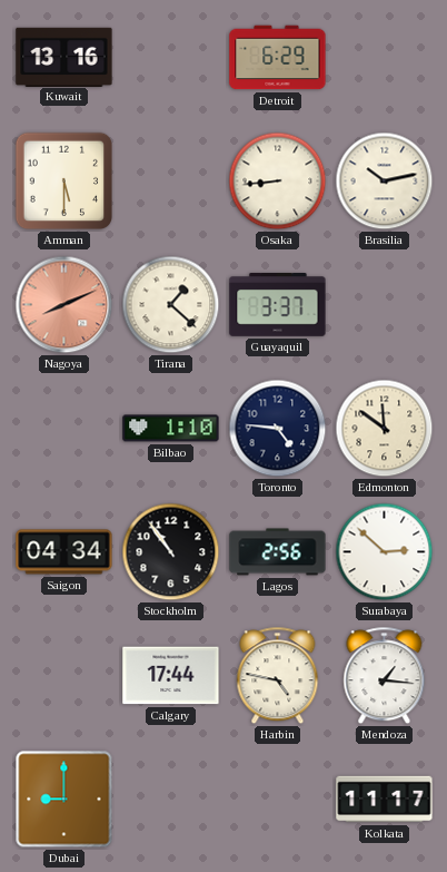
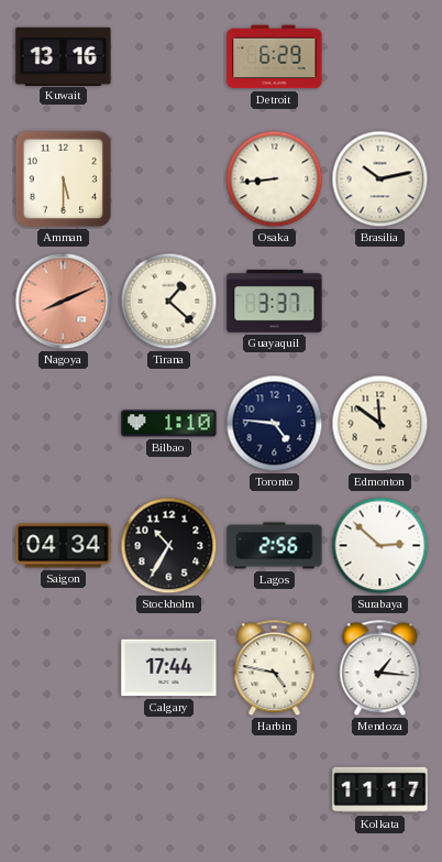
Stockholm: 10:54 -> 10:35 (169, 546)
Dubai: 9:00 -> none (64, 800)
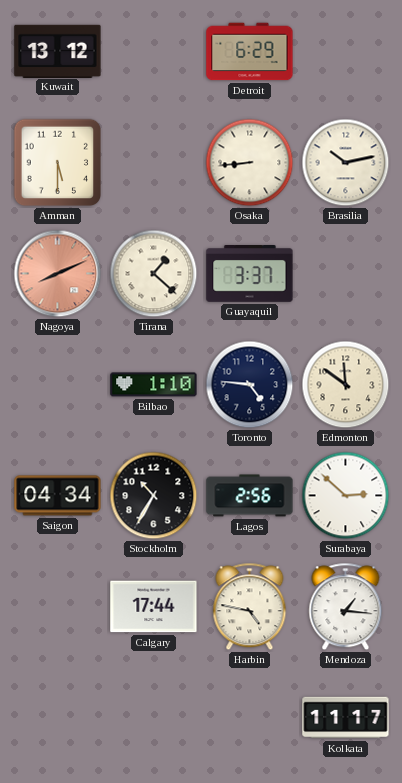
Kuwait: 13:16 -> 13:12 (58, 51)
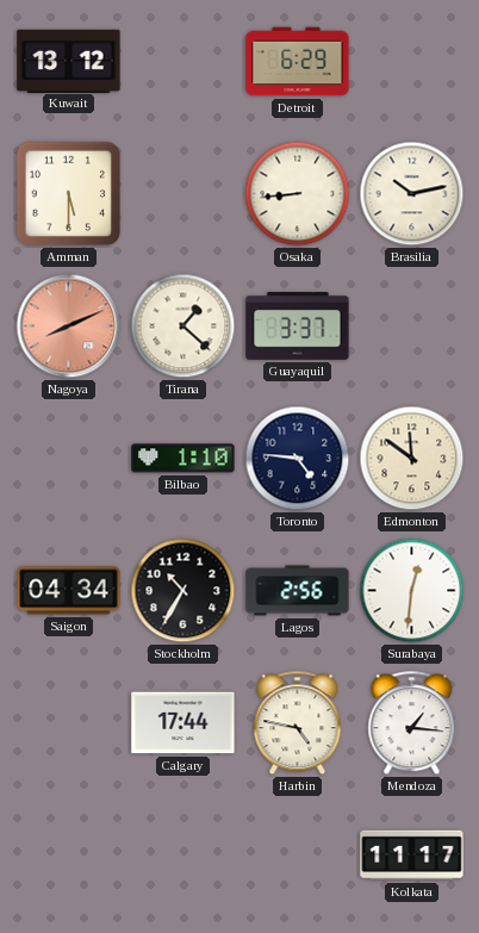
Surabaya: 2:52 -> 12:31 (412, 591)
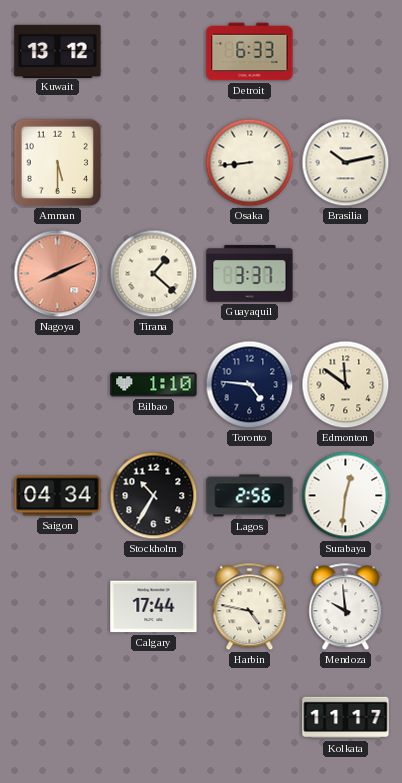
Detroit: 6:29 -> 6:33 (250, 52)
Mendoza: 1:16 -> 9:59 (346, 607)
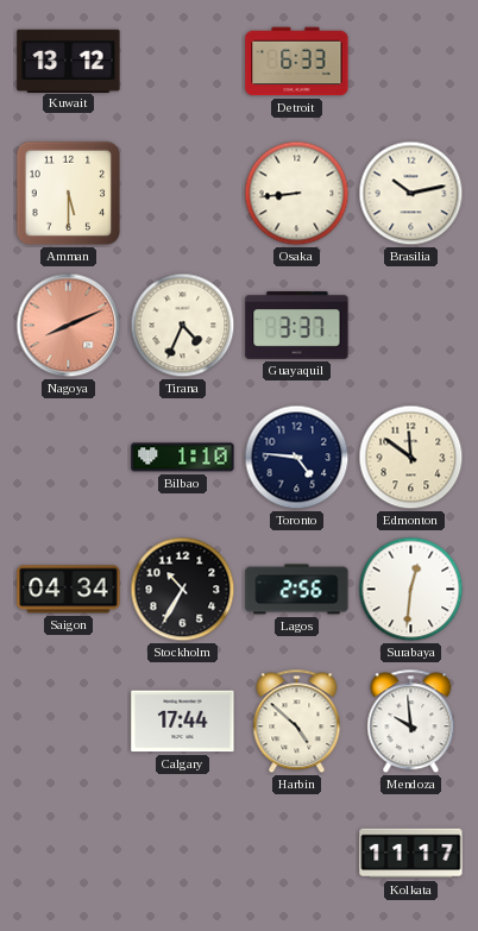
Tirana: 1:22 -> 4:34 (183, 326)
Harbin: 4:47 -> 4:52 (297, 722)
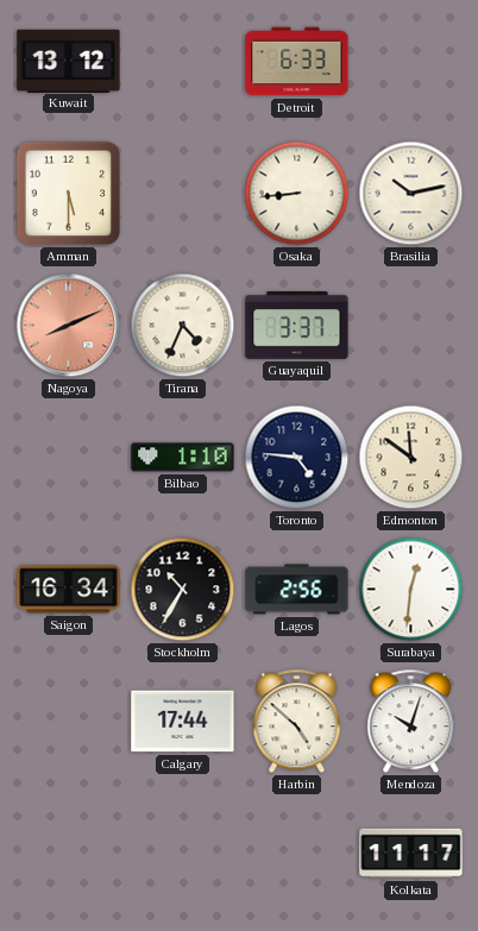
Saigon: 04:34 -> 16:34 (69, 590)
Mendoza: 9:59 -> 10:03 (411, 722)
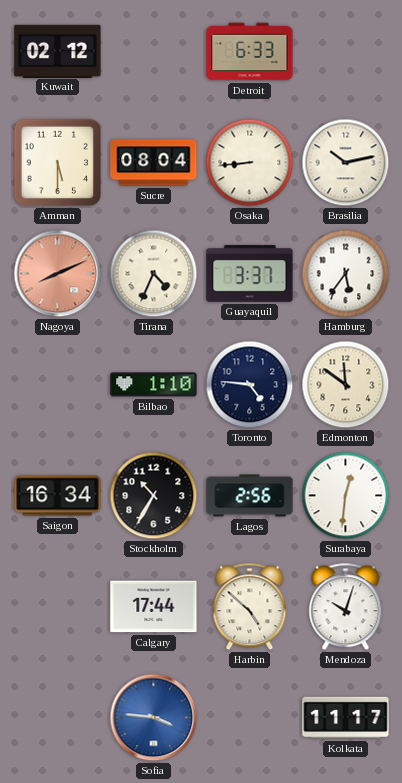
Kuwait: 13:12 -> 02:12 (58, 51)
Sucre: none -> 08:04 (154, 163)
Hamburg: none -> 5:36 (346, 274)
Sofia: none -> 3:46 (154, 718)
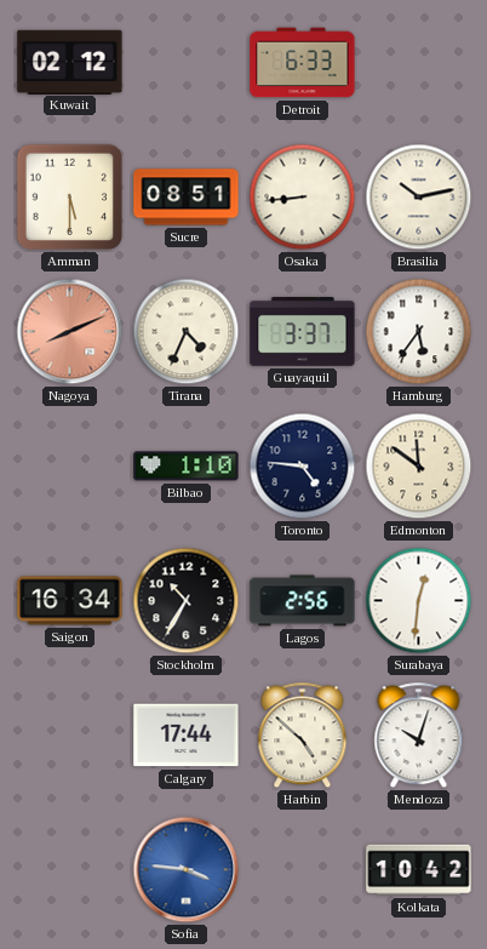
Sucre: 08:04 -> 08:51 (187, 198)
Kolkata: 11:17 -> 10:42 (419, 870)
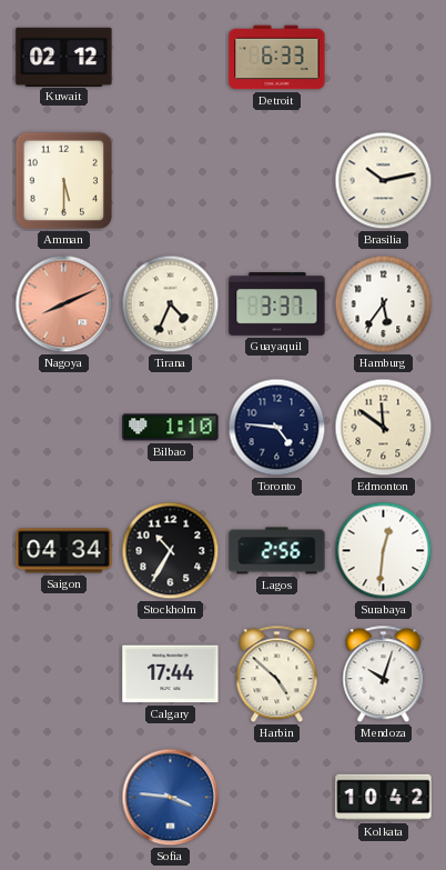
Sucre: 08:51 -> none (187, 198)
Osaka: 8:44 -> none (303, 198)
Saigon: 16:34 -> 04:34 (64, 551)
